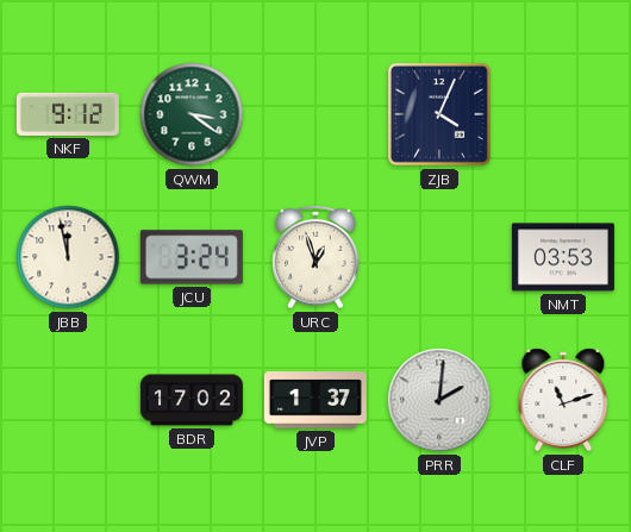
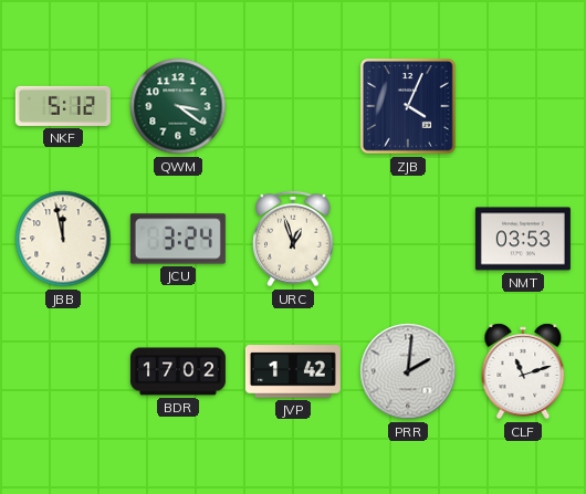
NKF: 9:12 -> 5:12 (63, 106)
JVP: 1:37 -> 1:42 (293, 371)
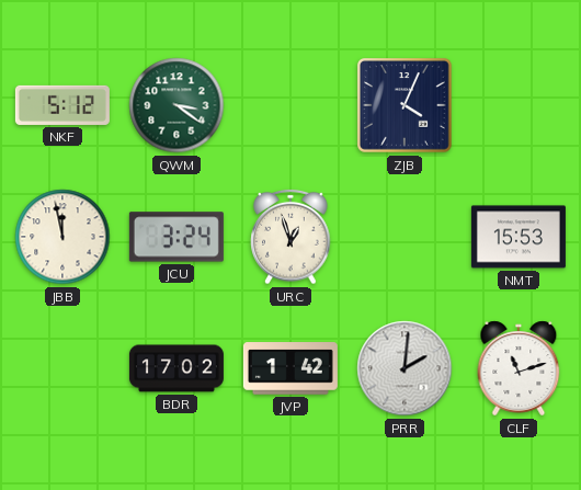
NMT: 03:53 -> 15:53 (519, 237)
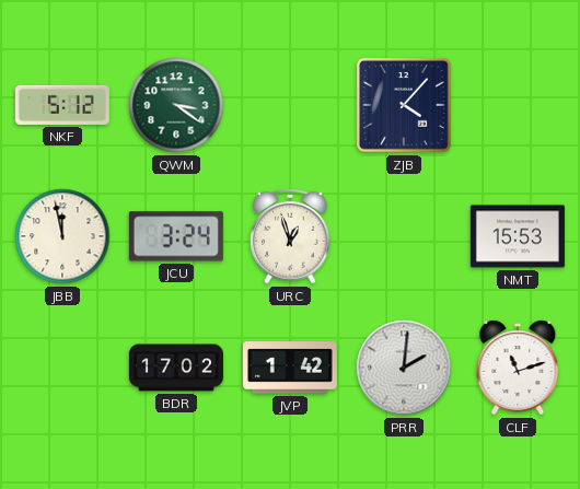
ZJB: 4:04 -> 4:07 (405, 106)
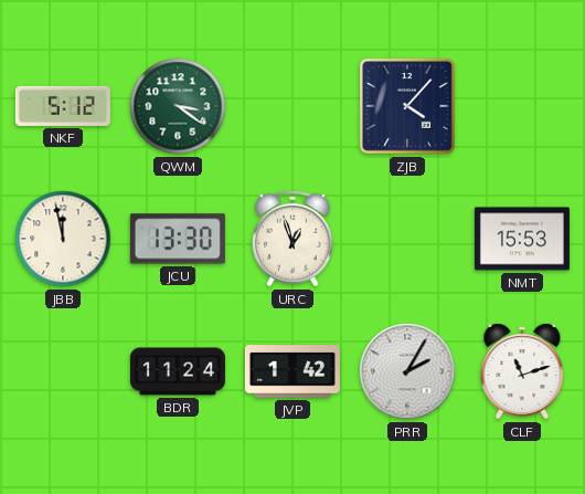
JCU: 3:24 -> 13:30 (178, 239)
BDR: 17:02 -> 11:24 (178, 371)
PRR: 2:01 -> 2:05 (407, 371)
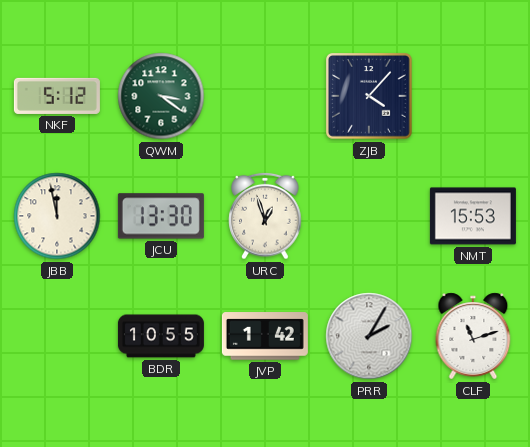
BDR: 11:24 -> 10:55 (161, 336)
